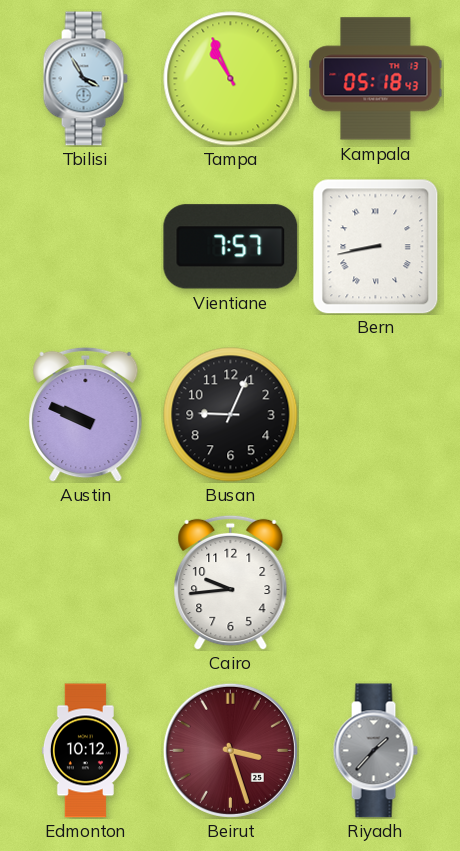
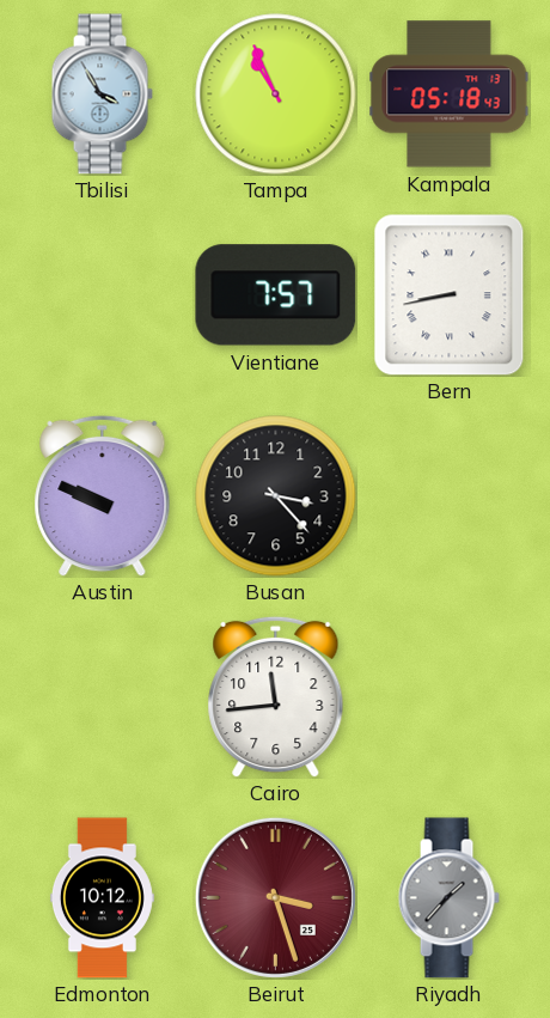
Busan: 9:04 -> 3:23 (276, 496)
Cairo: 9:44 -> 11:44 (276, 696)
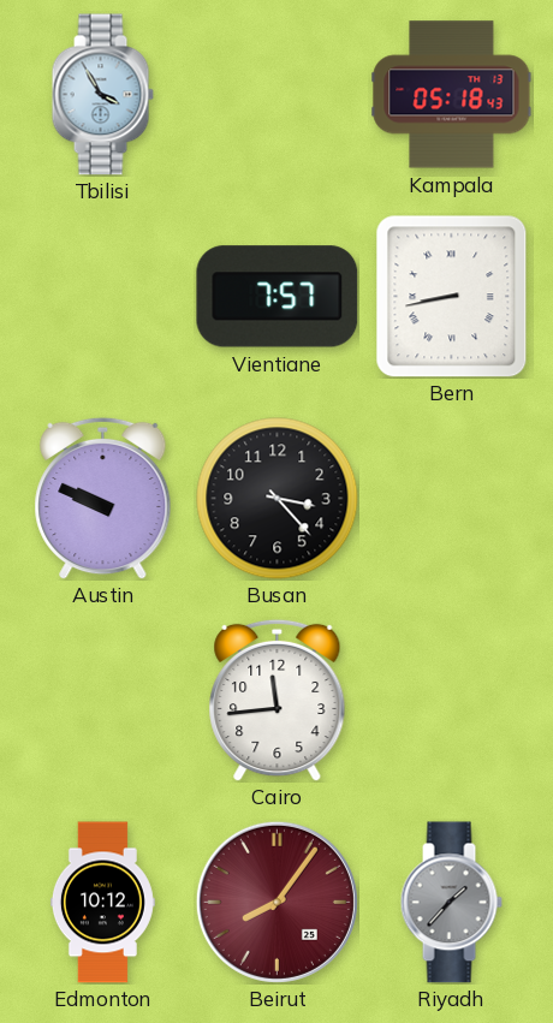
Tampa: 10:56 -> none (276, 95)
Beirut: 3:27 -> 8:06 (276, 902)
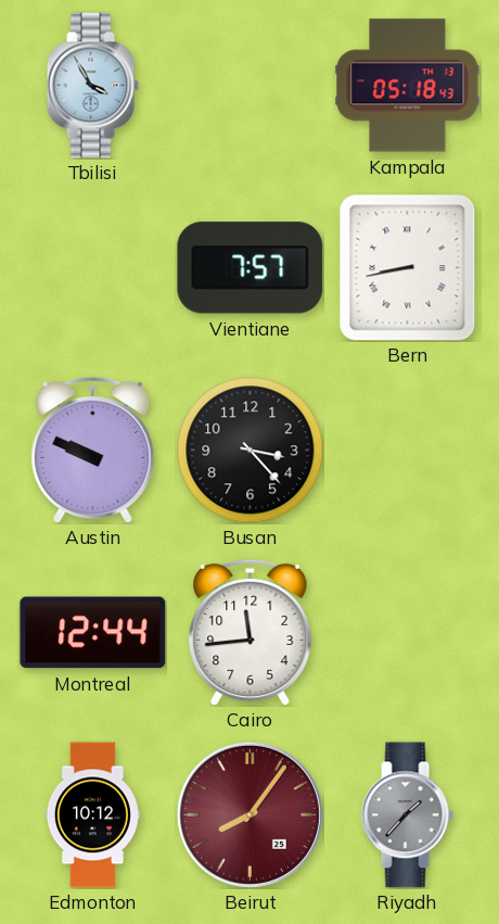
Montreal: none -> 12:44 (93, 633)
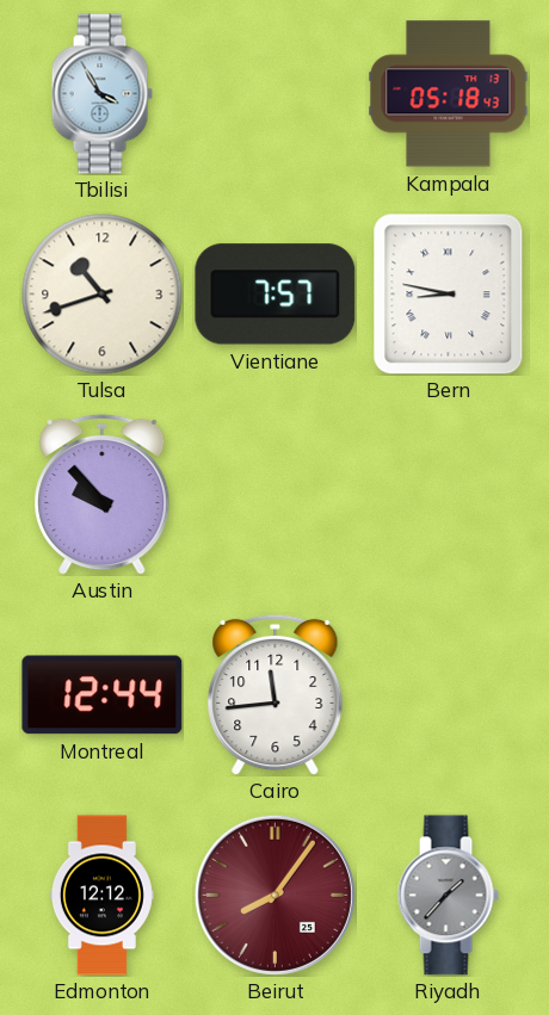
Tulsa: none -> 10:42 (103, 295)
Bern: 8:43 -> 8:47 (449, 295)
Austin: 9:49 -> 9:53 (103, 494)
Busan: 3:23 -> none (251, 451)
Edmonton: 10:12 -> 12:12 (101, 896)
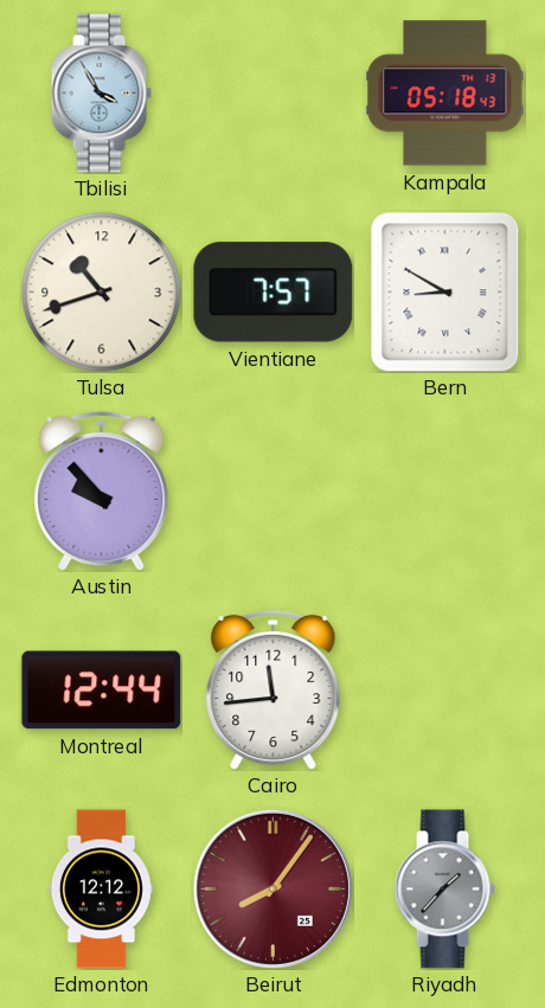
Bern: 8:47 -> 8:50 (445, 293)
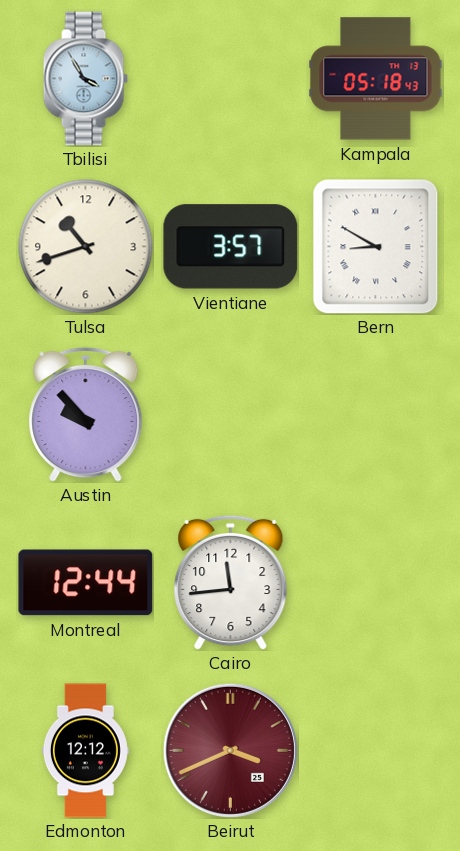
Vientiane: 7:57 -> 3:57 (231, 247)
Beirut: 8:06 -> 3:41 (230, 750)
Riyadh: 1:37 -> none (444, 890)
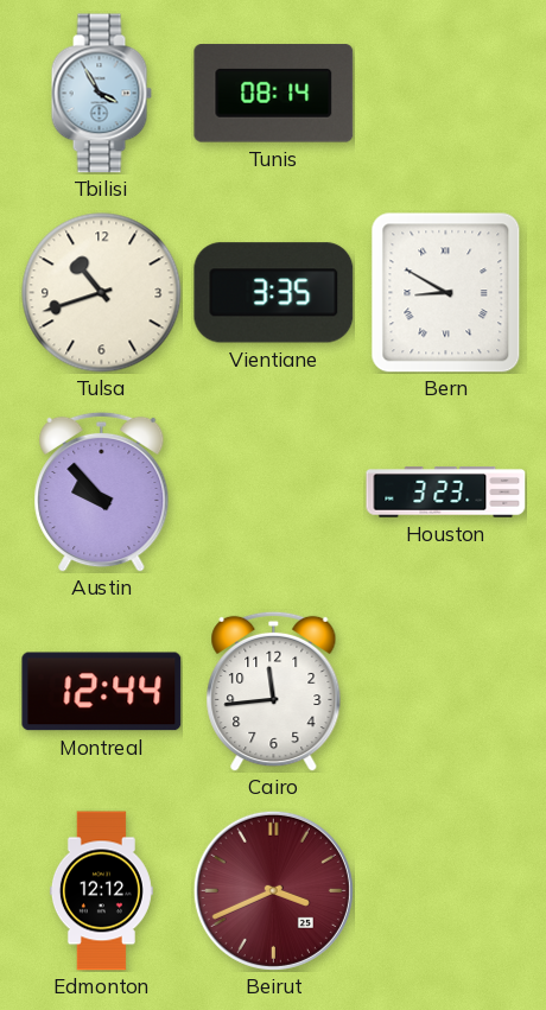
Tunis: none -> 08:14 (274, 94)
Kampala: 05:18 -> none (376, 79)
Vientiane: 3:57 -> 3:35 (274, 293)
Houston: none -> 3:23 (446, 493)
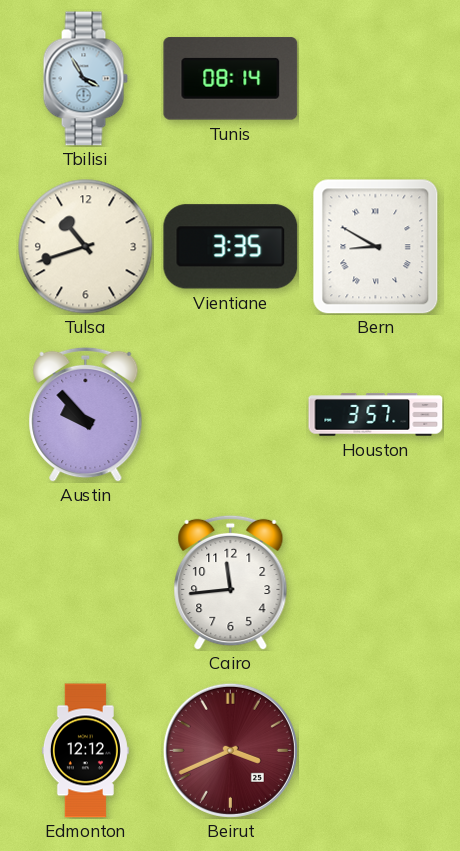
Houston: 3:23 -> 3:57 (376, 415)
Montreal: 12:44 -> none (102, 692)
